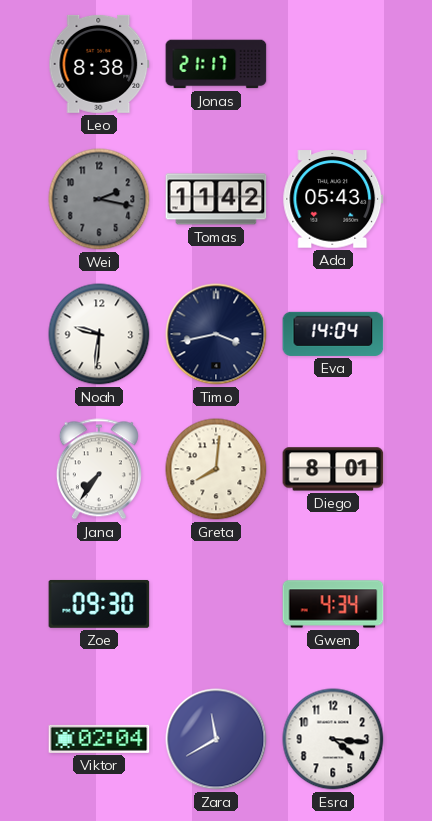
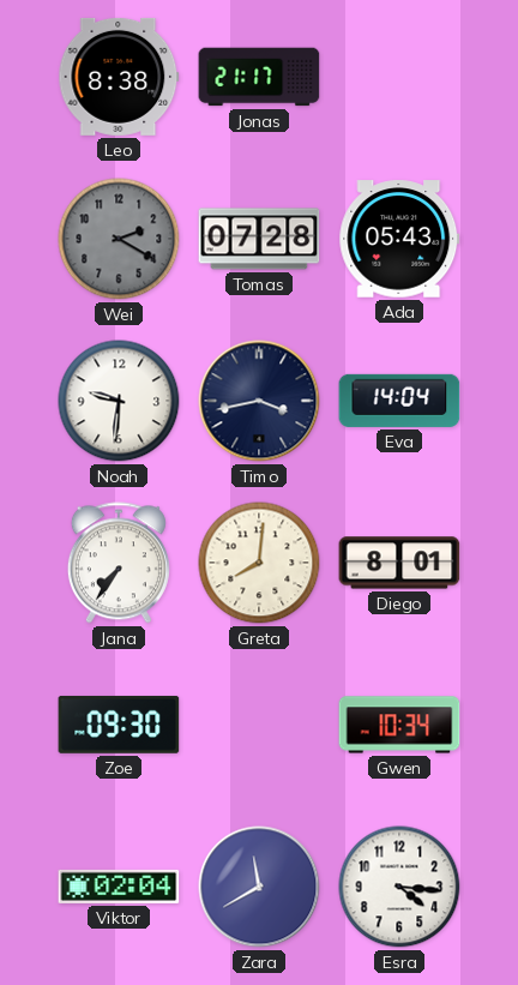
Wei: 2:17 -> 2:20 (119, 239)
Tomas: 11:42 -> 07:28 (259, 239)
Gwen: 4:34 -> 10:34 (399, 725)
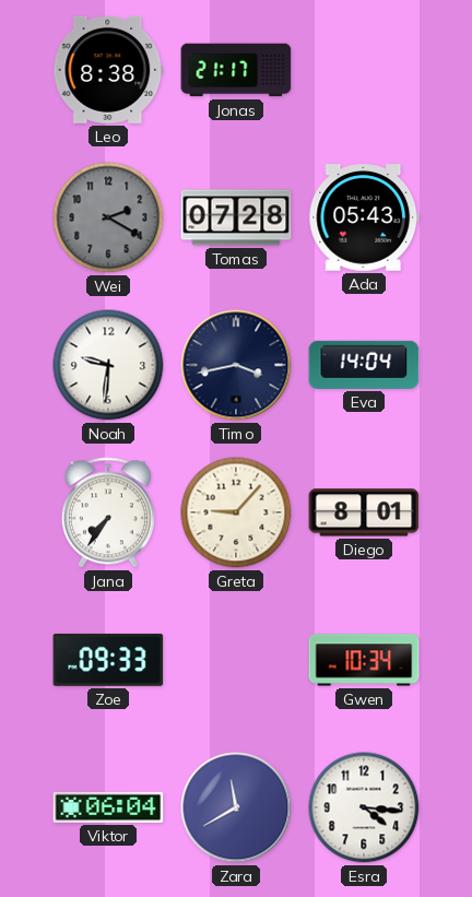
Greta: 8:01 -> 9:07 (236, 512)
Zoe: 09:30 -> 09:33 (108, 660)
Viktor: 02:04 -> 06:04 (108, 807)
